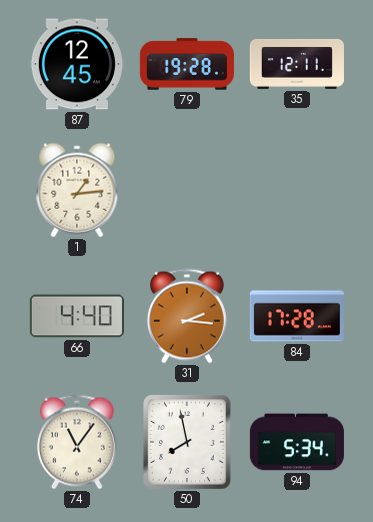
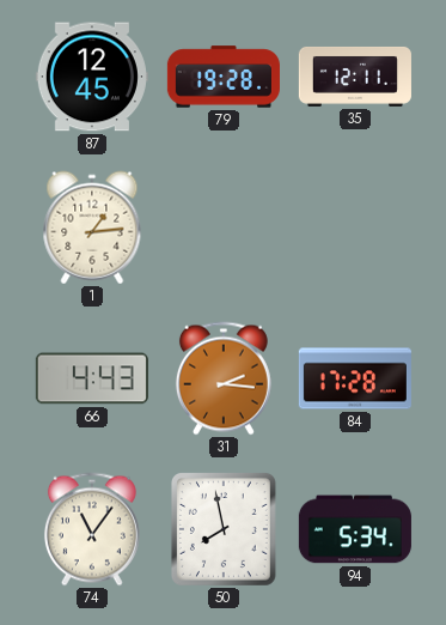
66: 4:40 -> 4:43 (92, 378)
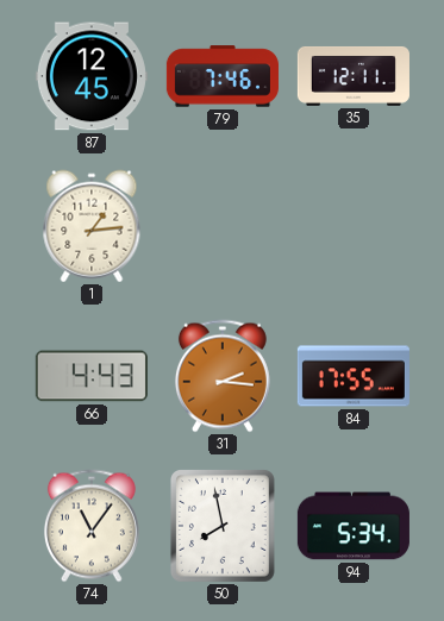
79: 19:28 -> 7:46 (223, 76)
84: 17:28 -> 17:55 (354, 376)
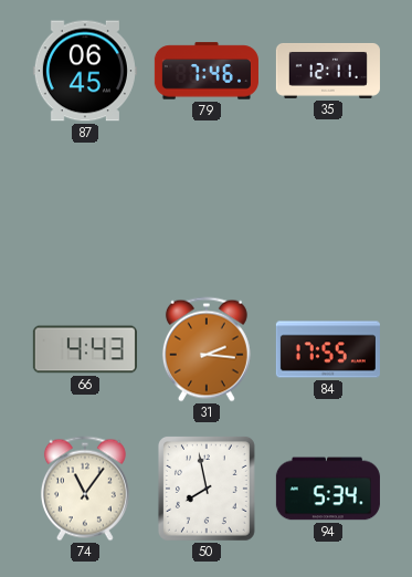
87: 12:45 -> 06:45 (85, 71)
1: 1:14 -> none (92, 226)
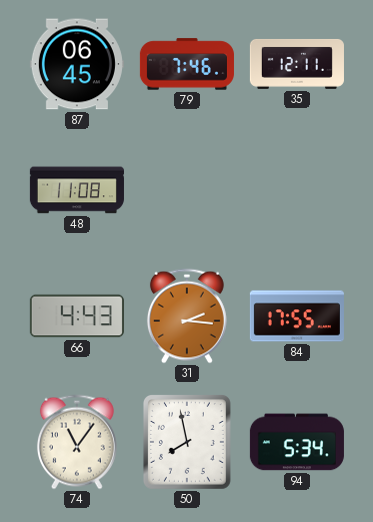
48: none -> 11:08 (77, 190)
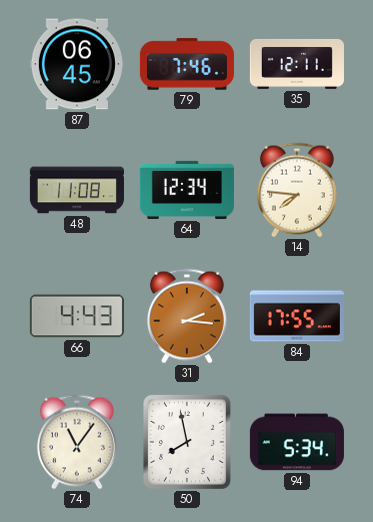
64: none -> 12:34 (187, 190)
14: none -> 7:46 (297, 190)
